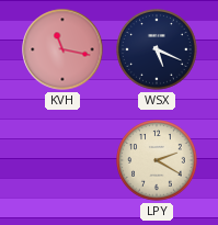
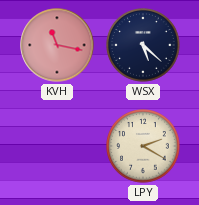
WSX: 5:19 -> 5:22 (143, 45)
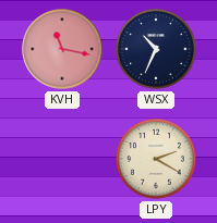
WSX: 5:22 -> 10:34 (156, 49)
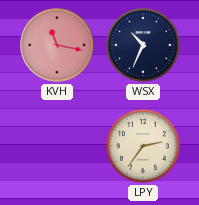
LPY: 2:20 -> 2:36 (143, 146)
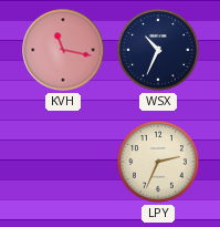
LPY: 2:36 -> 2:34 (158, 162)
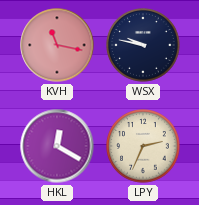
WSX: 10:34 -> 9:47 (143, 45)
HKL: none -> 12:20 (57, 146)
